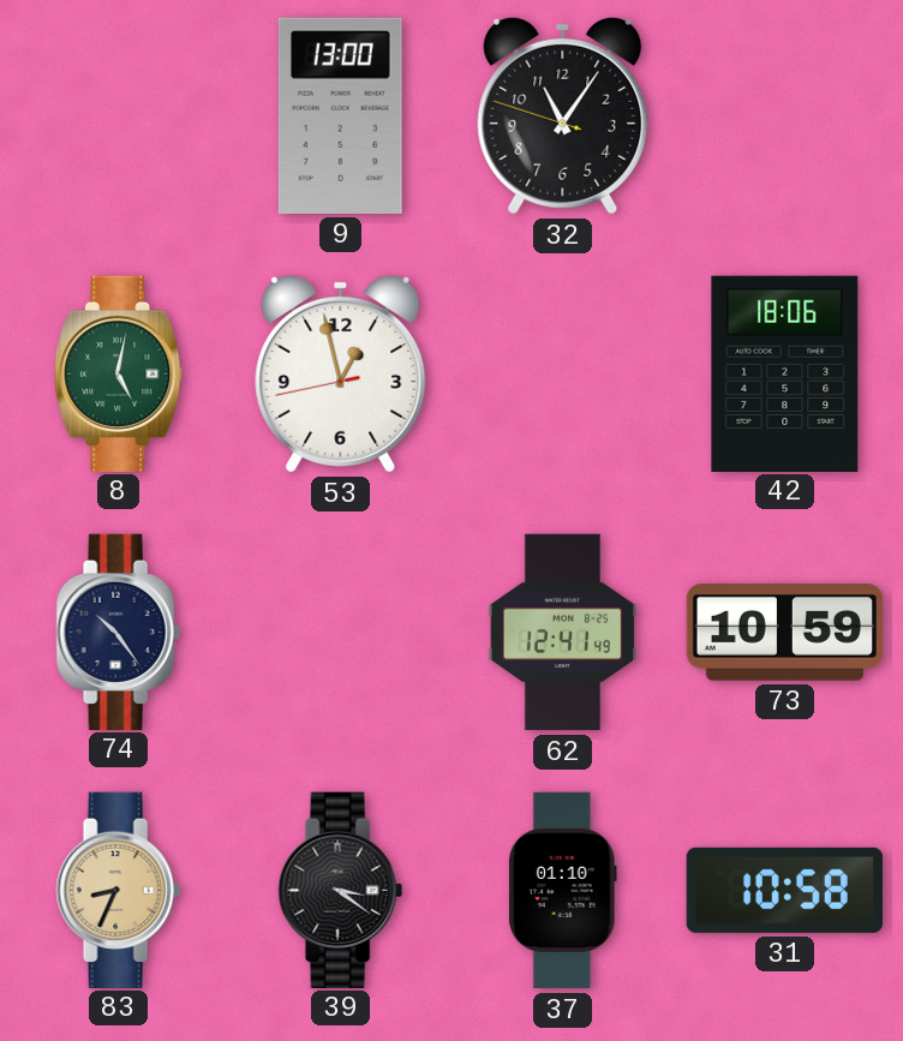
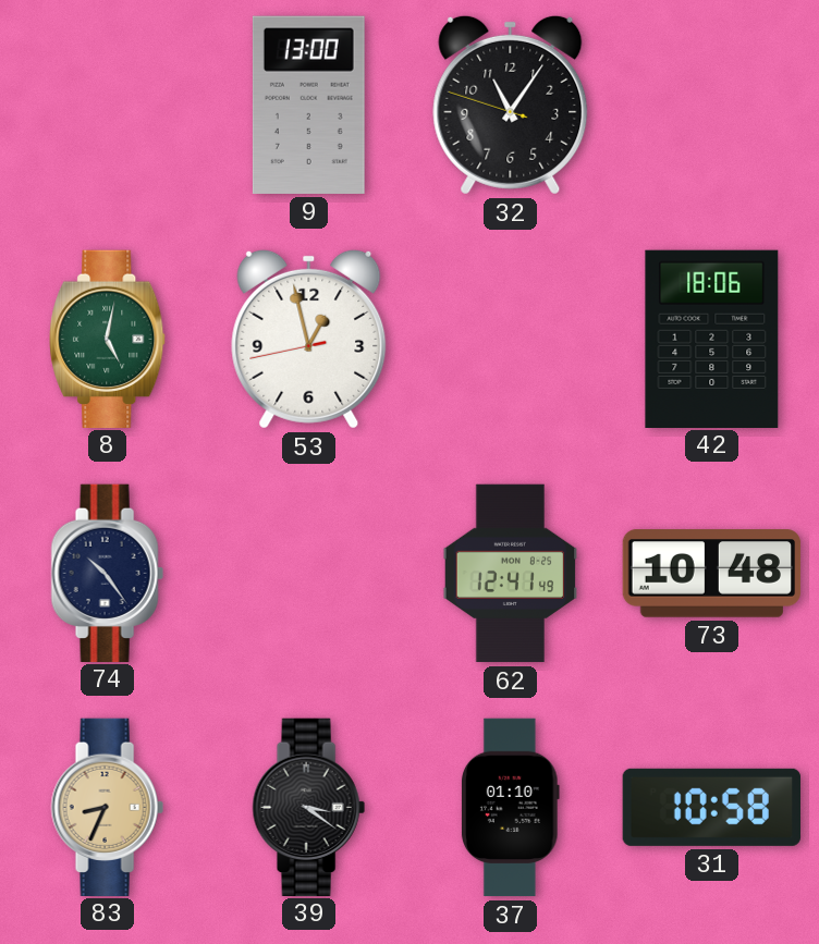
73: 10:59 -> 10:48 (712, 574)
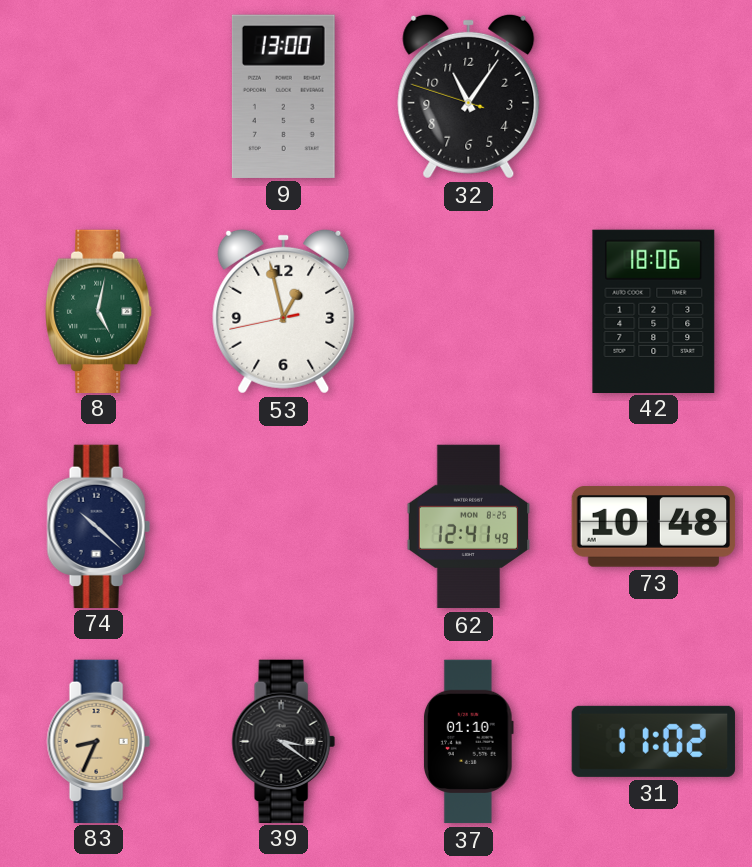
74: 10:24 -> 10:22 (98, 526)
31: 10:58 -> 11:02 (653, 741)
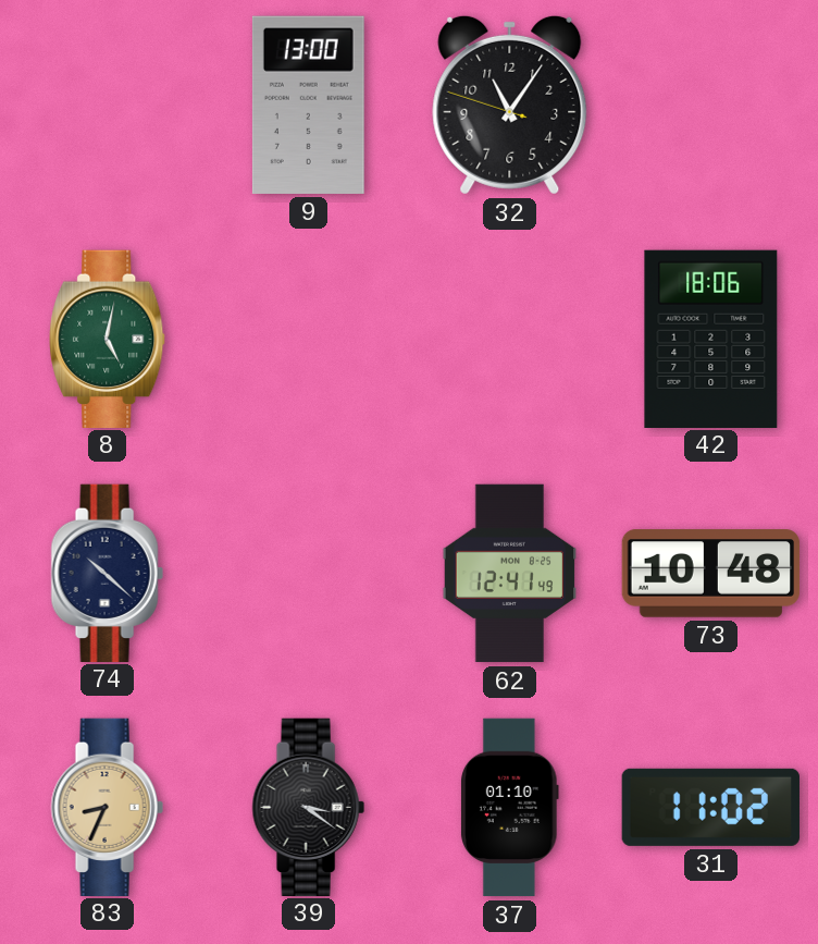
53: 12:57 -> none (284, 311)
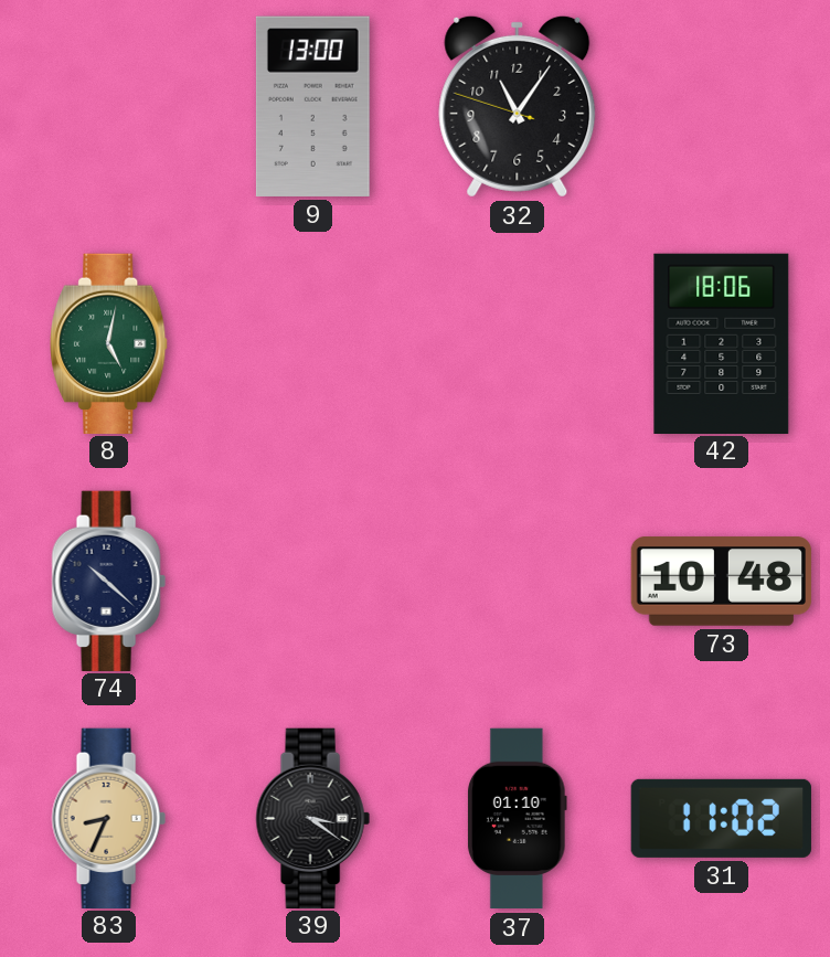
62: 12:41 -> none (510, 574)
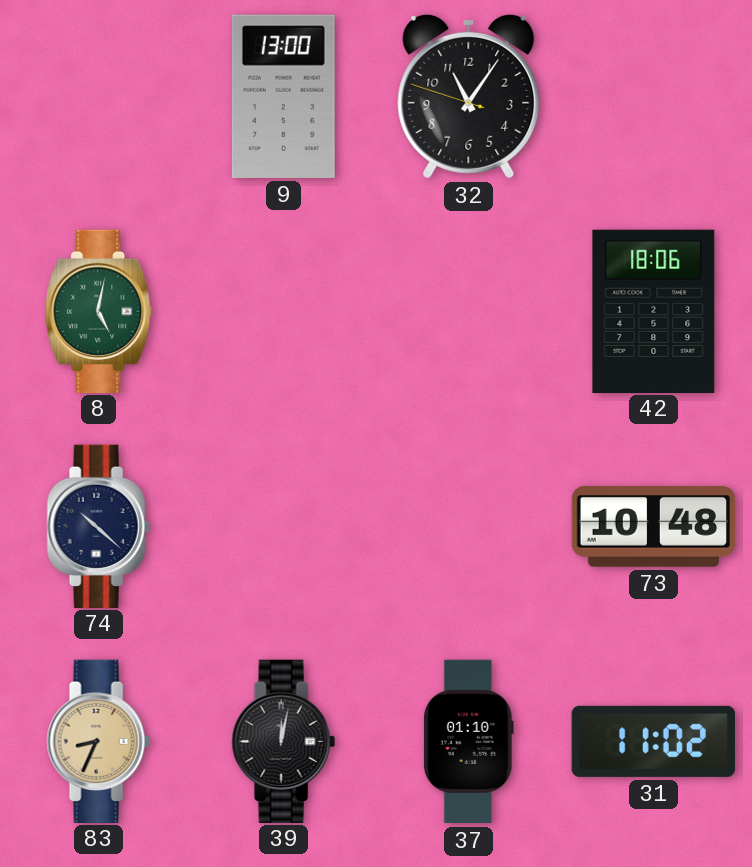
39: 3:21 -> 12:02 (283, 741)
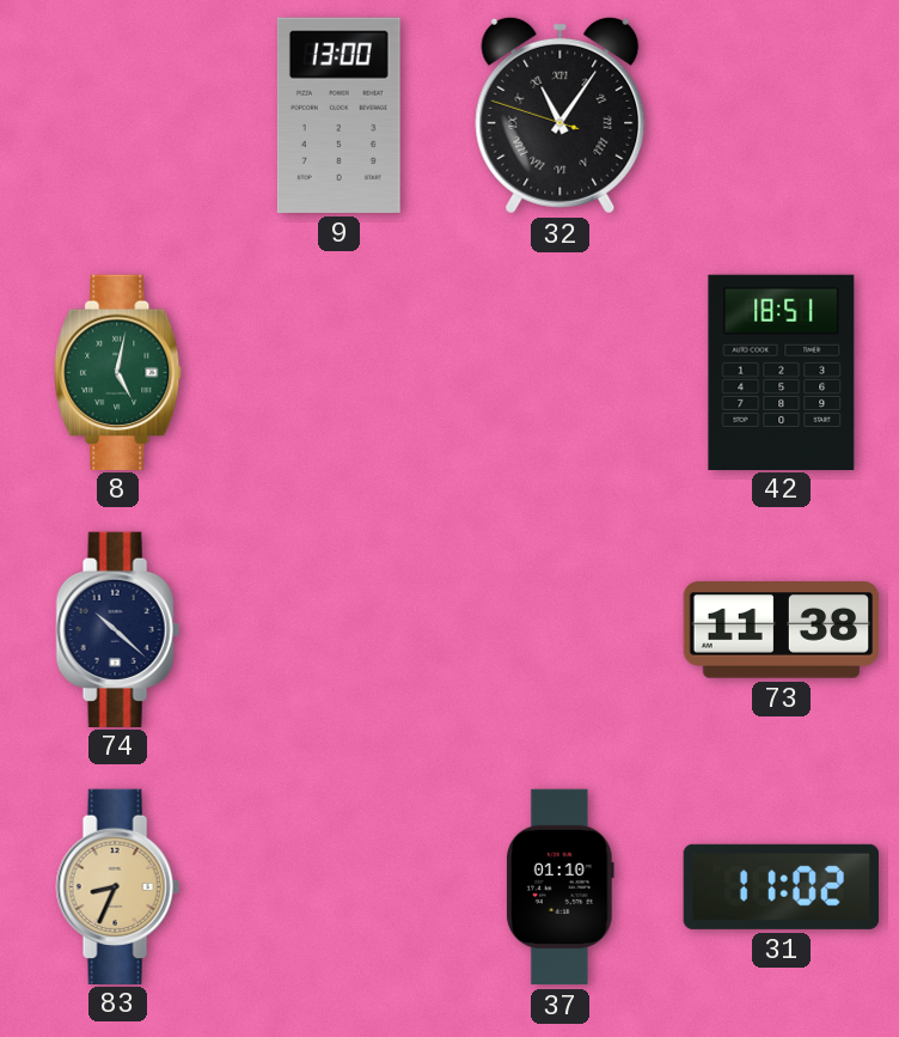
32 numerals: Arabic -> Roman (561, 115)
42: 18:06 -> 18:51 (782, 372)
73: 10:48 -> 11:38 (782, 630)
39: 12:02 -> none (283, 741)
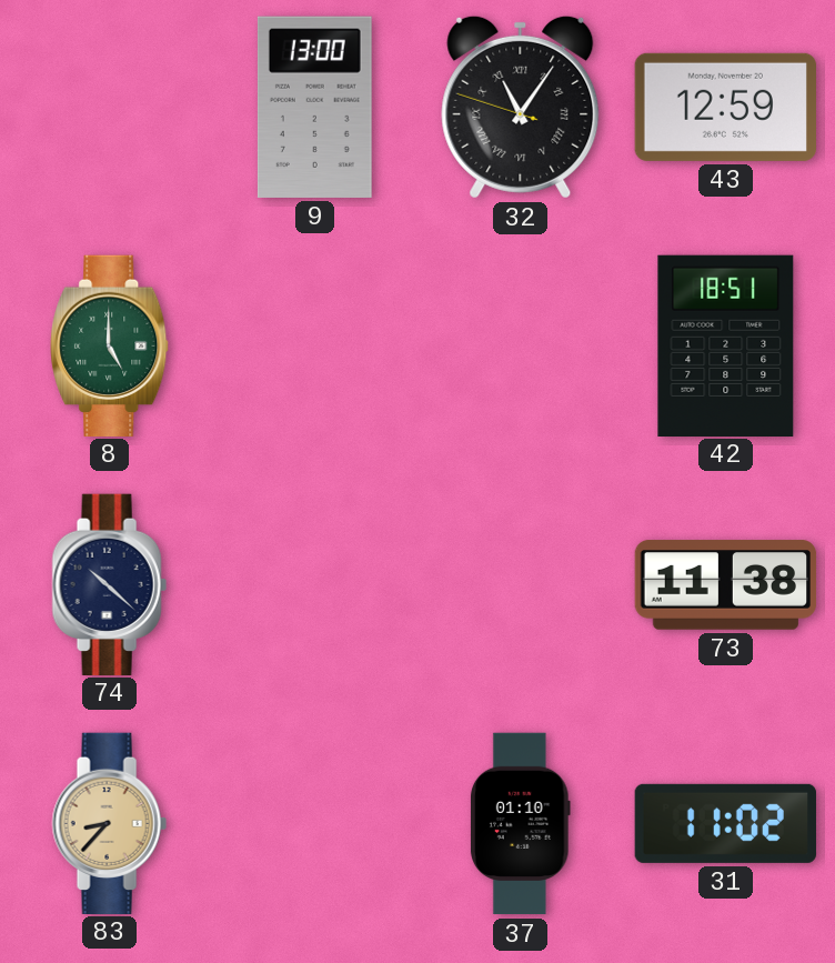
43: none -> 12:59 (725, 107)
8: 5:02 -> 5:00 (110, 345)
83: 8:34 -> 8:37 (109, 823)
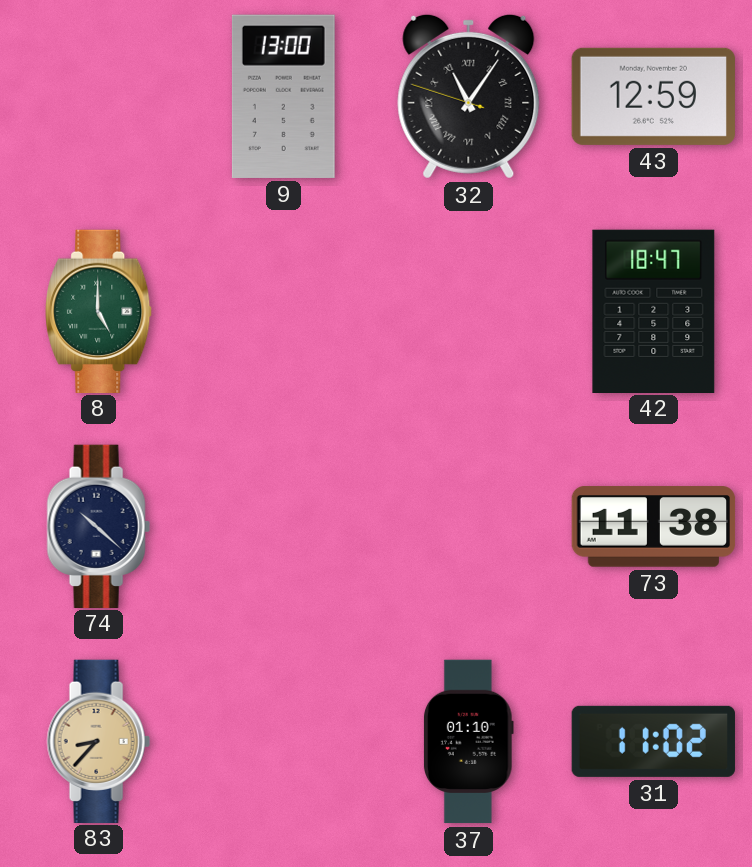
42: 18:51 -> 18:47 (654, 311)
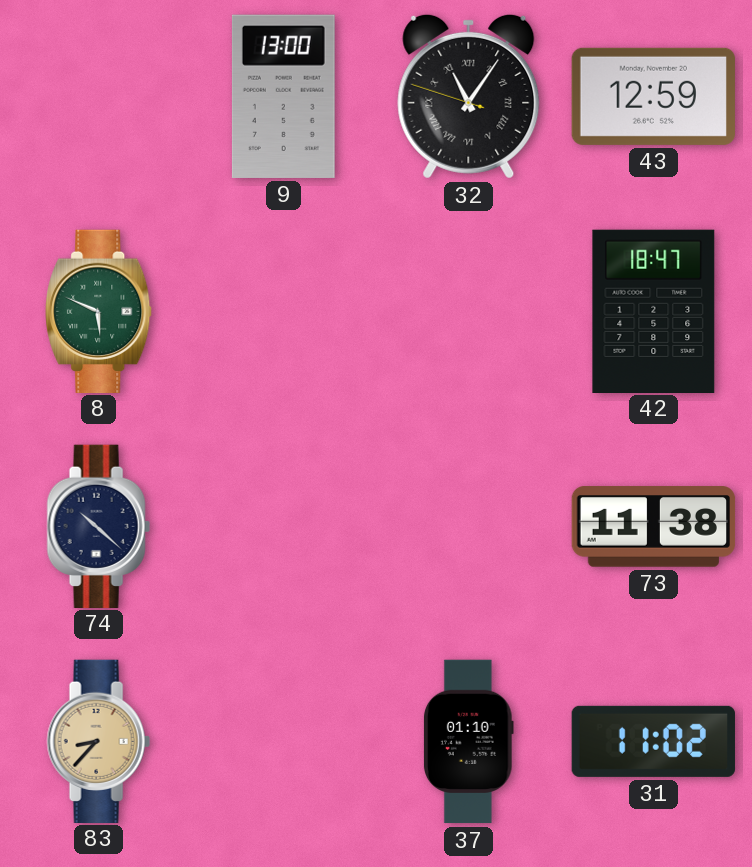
8: 5:00 -> 5:49 (99, 311)
